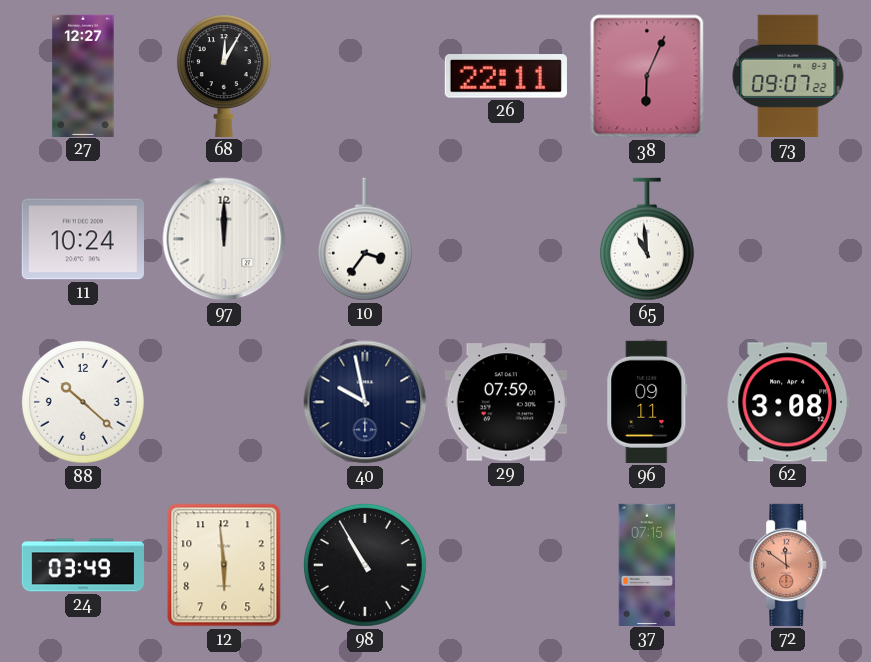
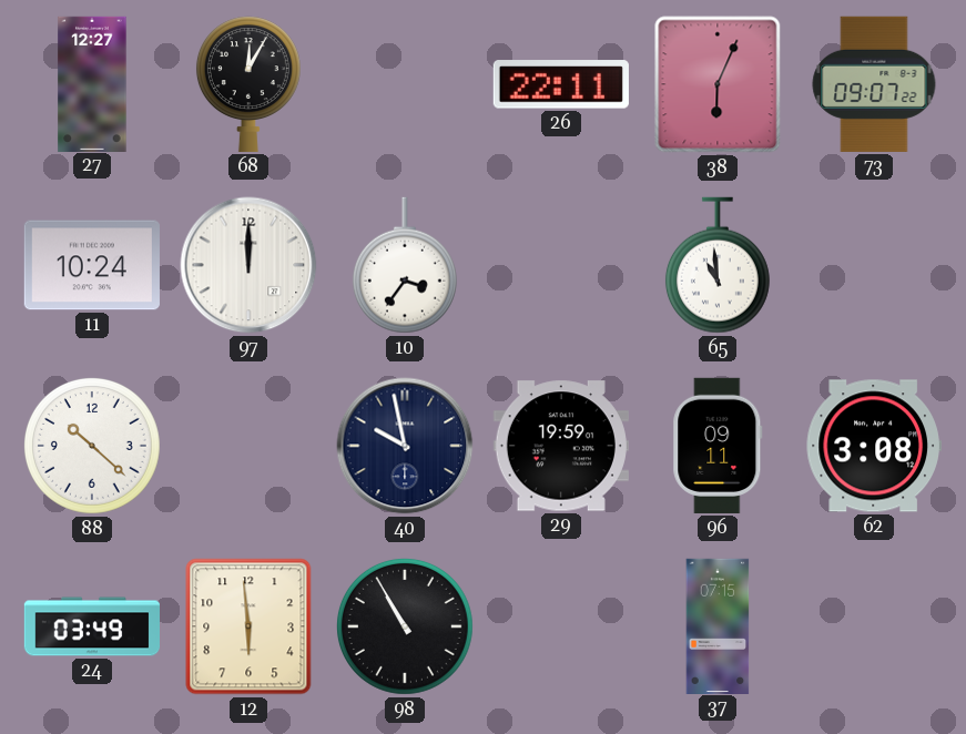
29: 07:59 -> 19:59 (561, 446)
72: 11:51 -> none (789, 565)
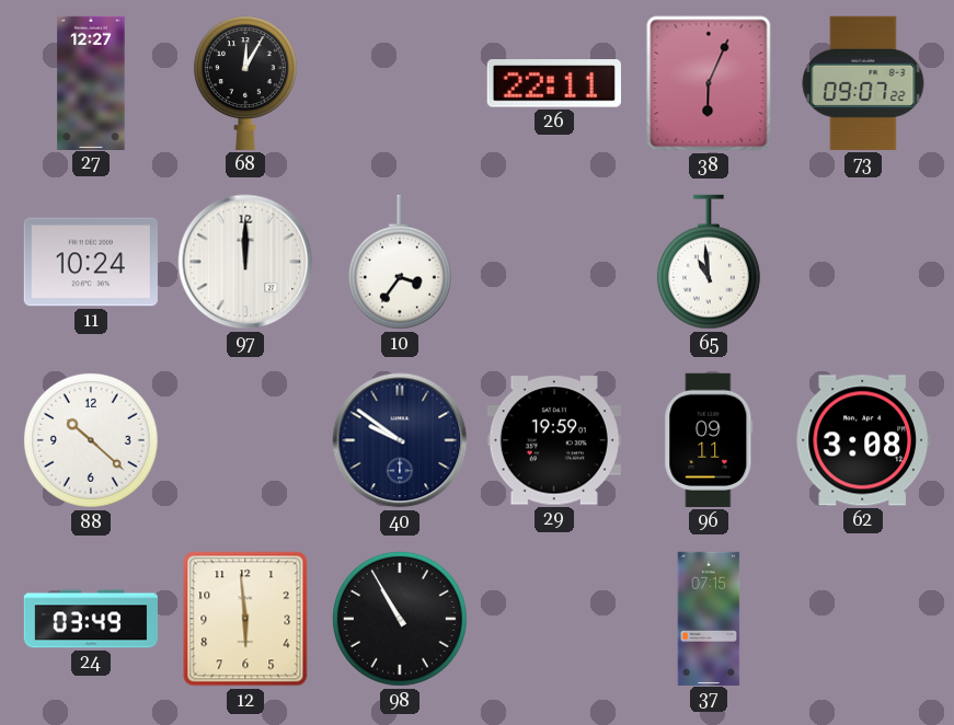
40: 9:58 -> 9:51 (400, 440)
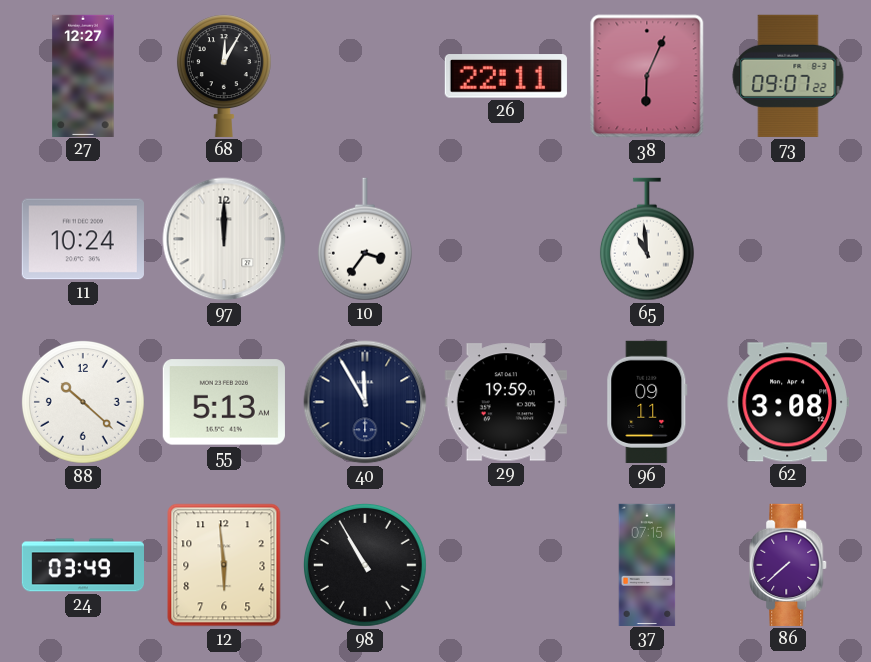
55: none -> 5:13 (224, 402)
40: 9:51 -> 11:55 (365, 402)
86: none -> 7:38 (789, 565)
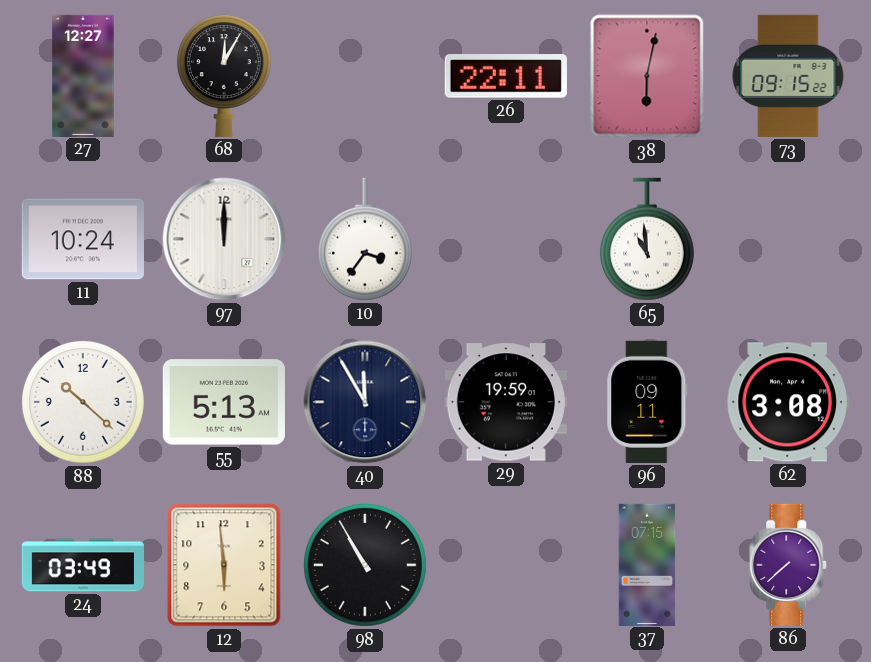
38: 6:04 -> 6:02 (647, 76)
73: 09:07 -> 09:15 (788, 76)
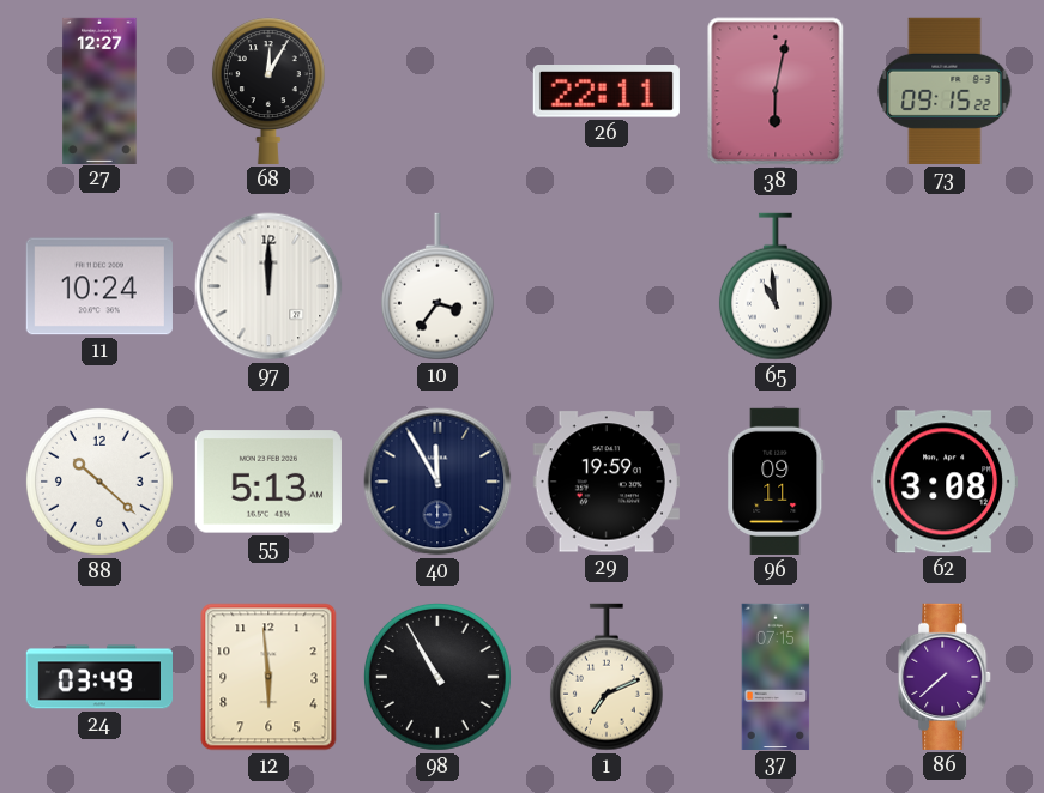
1: none -> 7:11 (607, 677)
